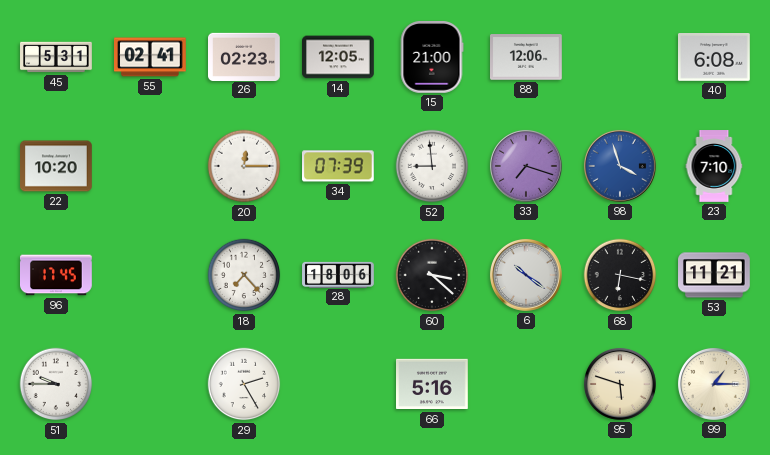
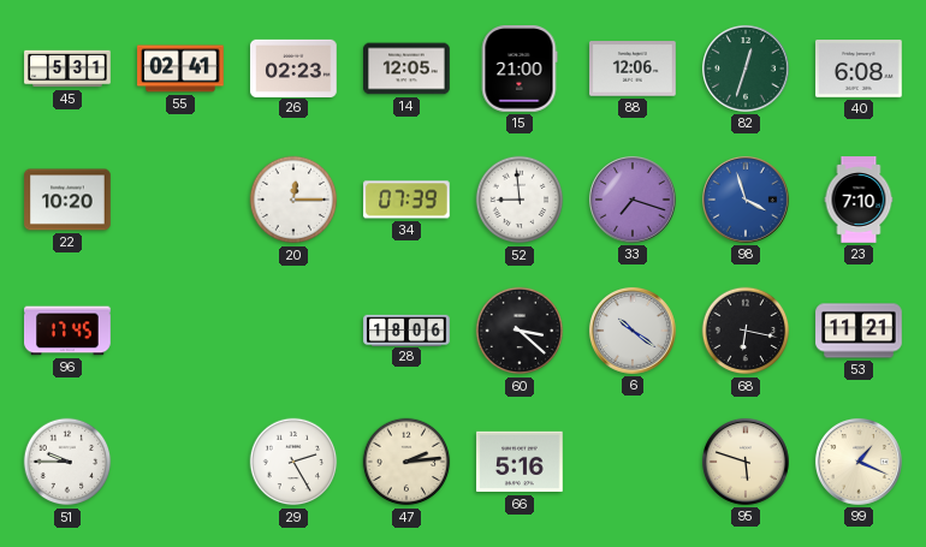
82: none -> 12:33 (746, 69)
18: 7:23 -> none (244, 275)
47: none -> 2:14 (406, 462)
99: 1:15 -> 1:19 (859, 462)
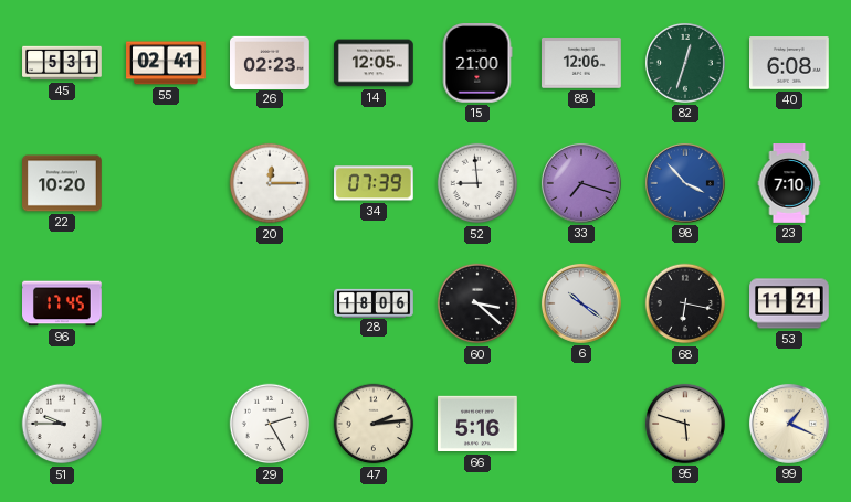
98: 3:57 -> 3:53 (685, 183)
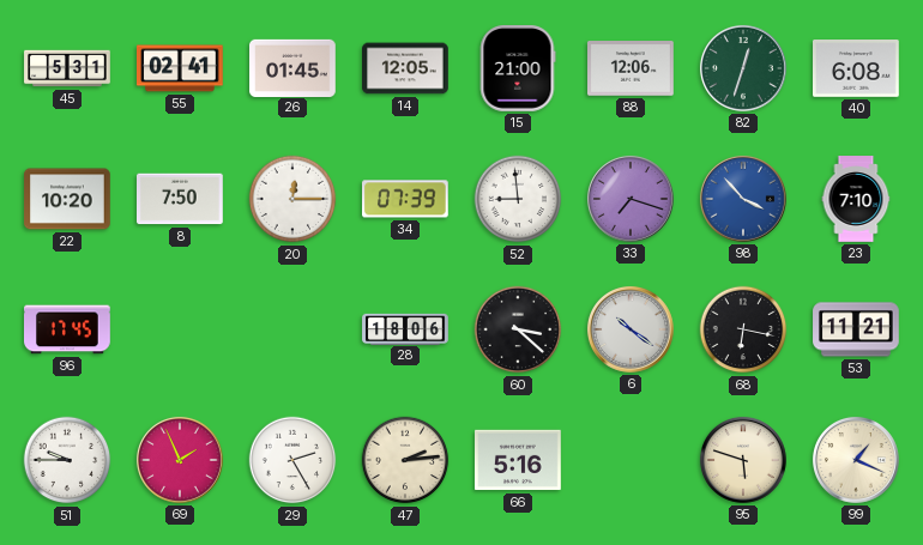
26: 02:23 -> 01:45 (292, 67)
8: none -> 7:50 (181, 199)
69: none -> 1:56 (180, 460)
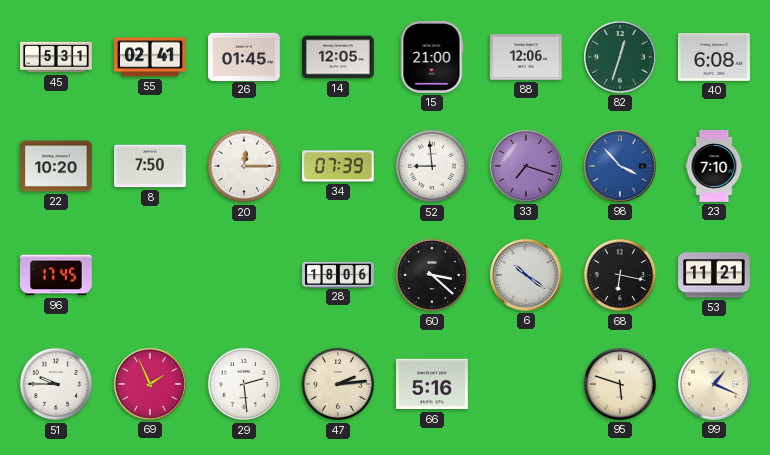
29: 2:25 -> 2:29 (244, 384)
